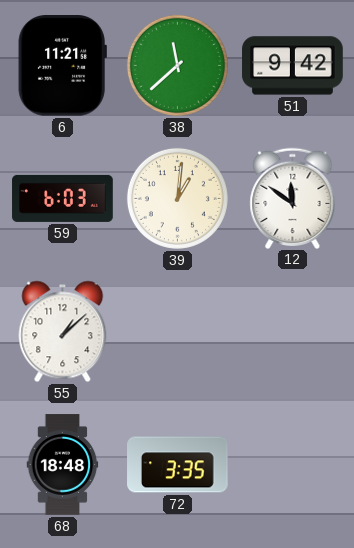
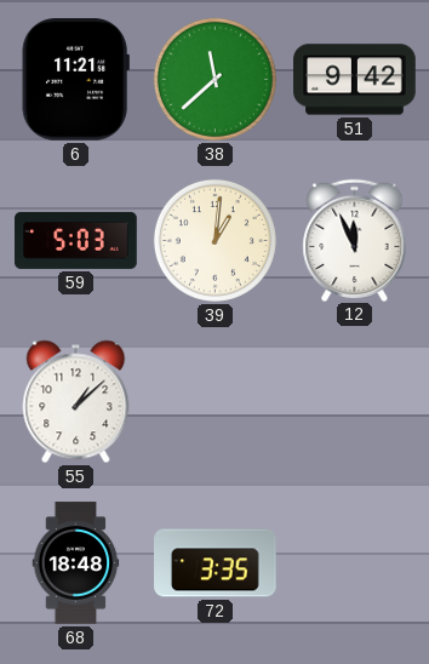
59: 6:03 -> 5:03 (76, 240)
12: 11:51 -> 11:56 (355, 240)
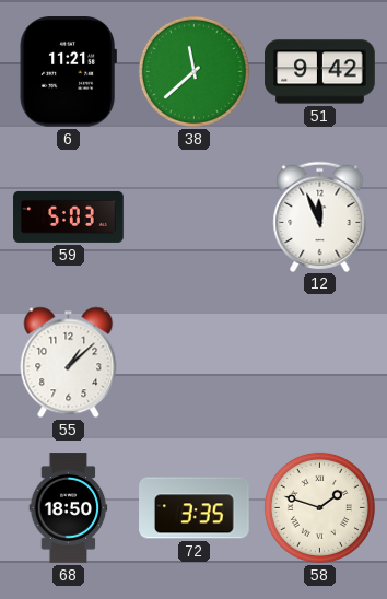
39: 1:01 -> none (215, 240)
68: 18:48 -> 18:50 (69, 508)
58: none -> 1:48 (319, 507)
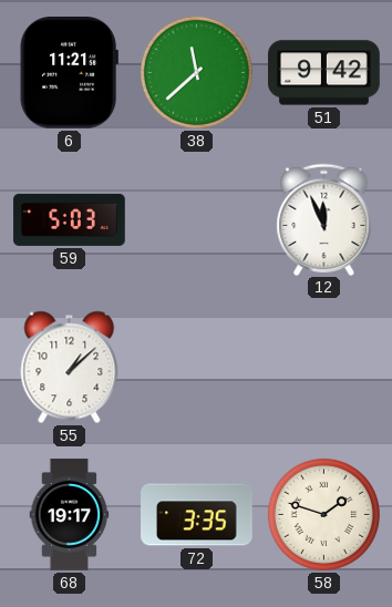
68: 18:50 -> 19:17 (70, 515)
